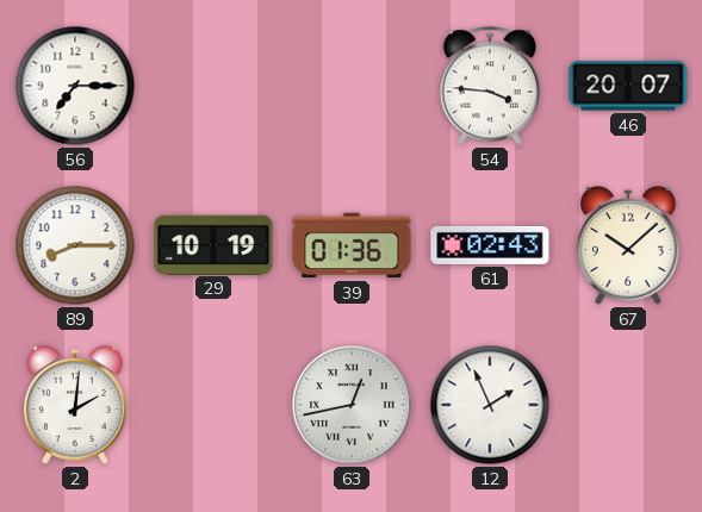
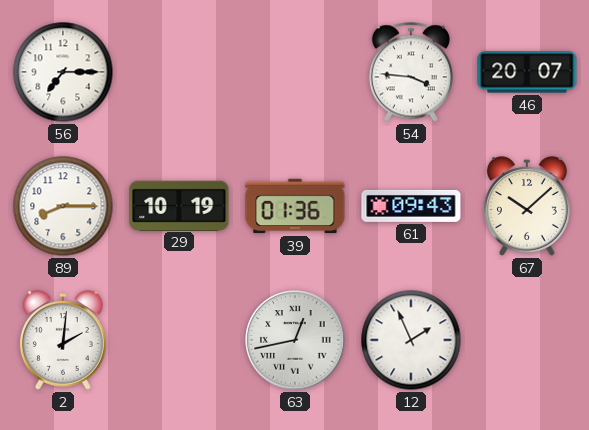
61: 02:43 -> 09:43 (411, 206)
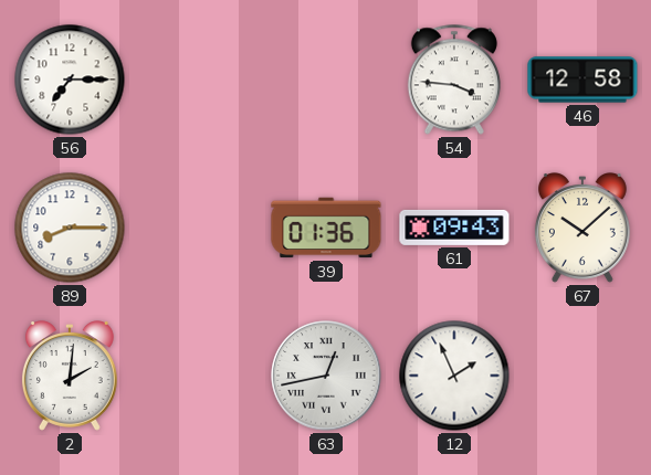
46: 20:07 -> 12:58 (582, 80)
29: 10:19 -> none (179, 205)
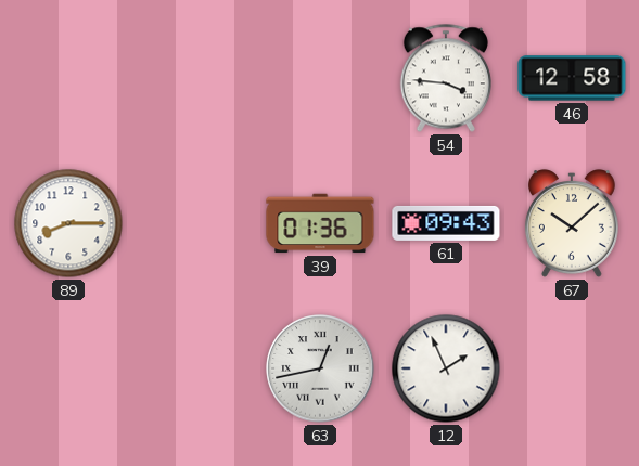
56: 7:15 -> none (70, 80)
2: 2:01 -> none (70, 376)
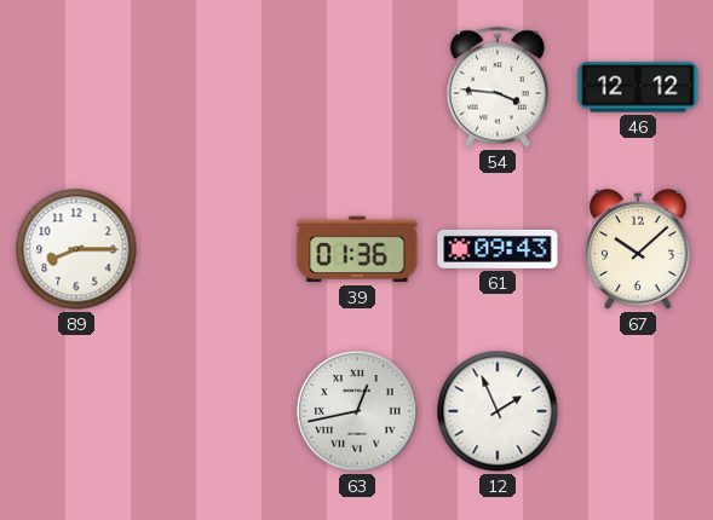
46: 12:58 -> 12:12 (638, 87)
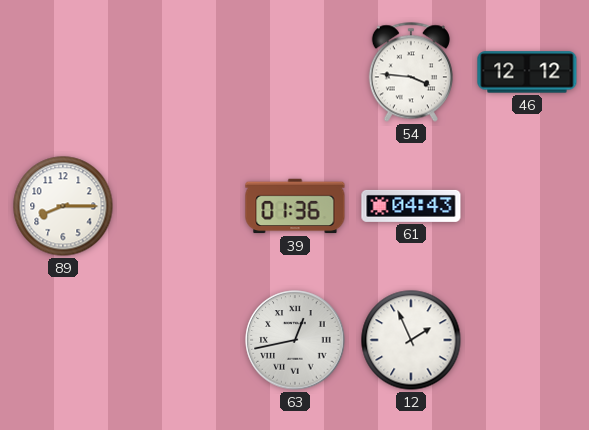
61: 09:43 -> 04:43 (411, 206)
67: 10:08 -> none (638, 249)
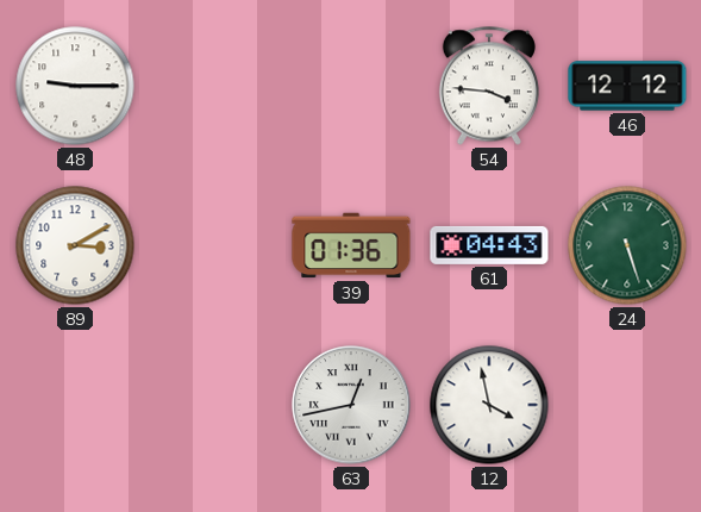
48: none -> 9:15 (75, 86)
89: 8:15 -> 3:10 (75, 245)
24: none -> 5:27 (627, 245)
12: 1:56 -> 3:58 (489, 405)
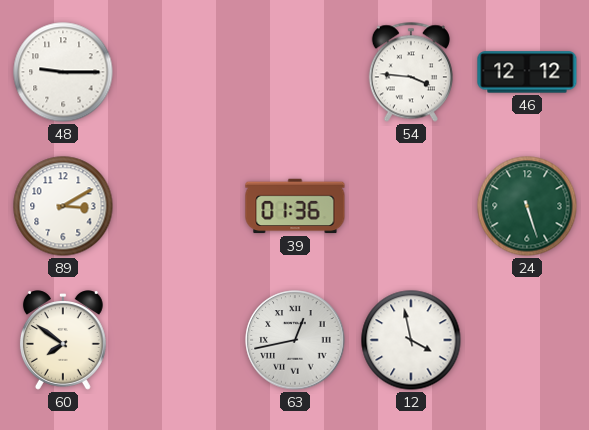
61: 04:43 -> none (489, 245)
60: none -> 7:51 (63, 340)
